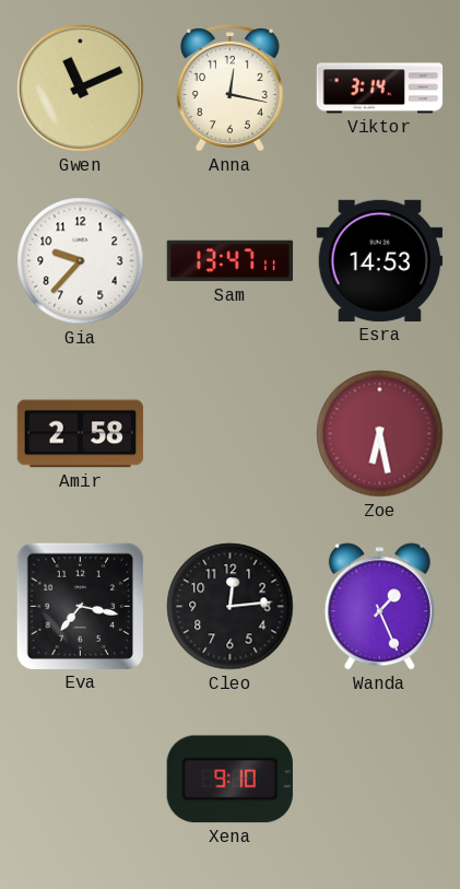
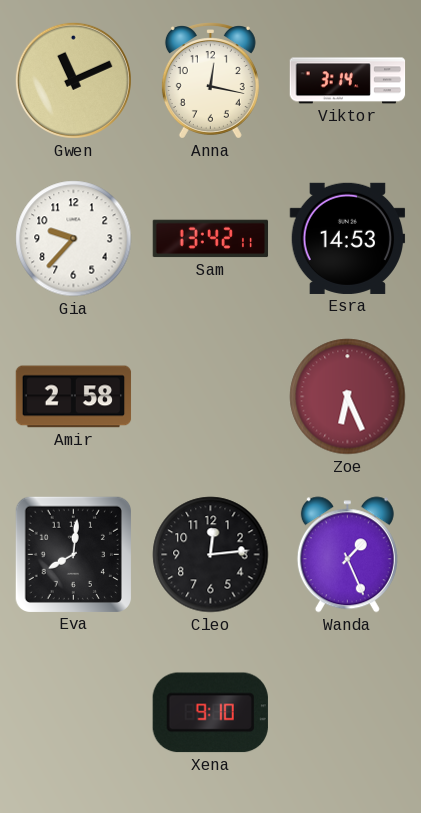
Sam: 13:47 -> 13:42 (211, 239)
Zoe: 6:28 -> 6:26 (348, 397)
Eva: 7:17 -> 8:01 (73, 554)
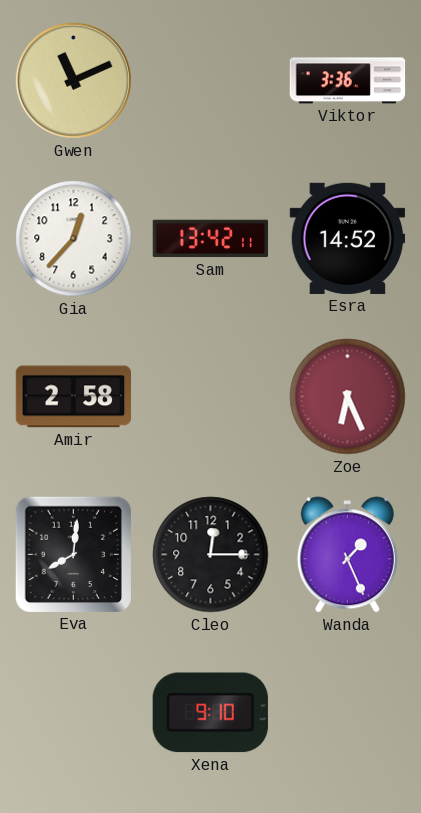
Anna: 12:17 -> none (210, 81)
Viktor: 3:14 -> 3:36 (348, 81)
Gia: 9:37 -> 12:37 (74, 239)
Esra: 14:53 -> 14:52 (348, 238)
Cleo: 12:14 -> 12:15 (211, 555)
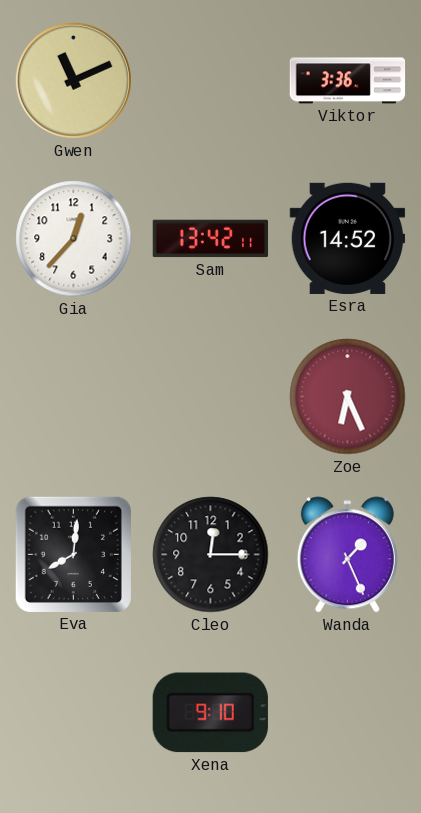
Amir: 2:58 -> none (74, 397)
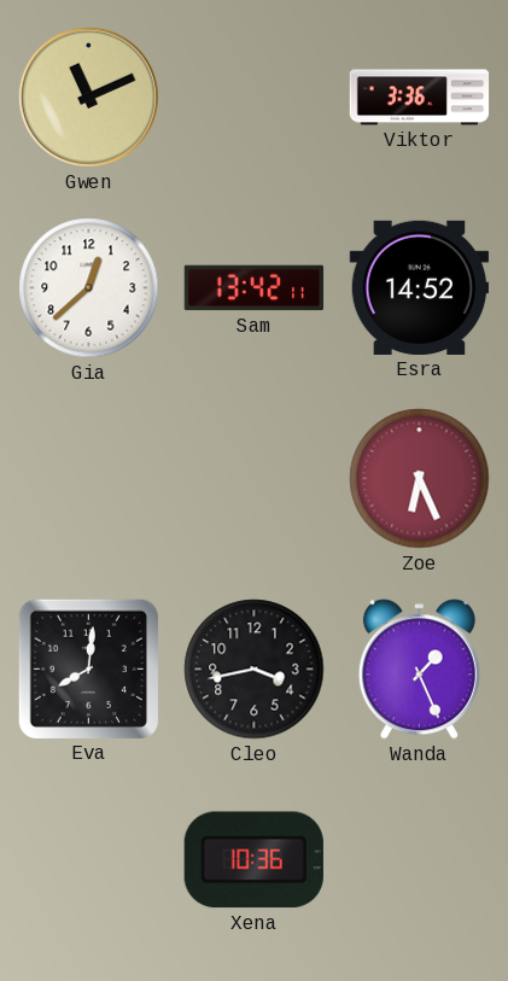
Gia: 12:37 -> 12:38 (89, 288)
Cleo: 12:15 -> 3:43 (255, 670)
Xena: 9:10 -> 10:36 (253, 860)
